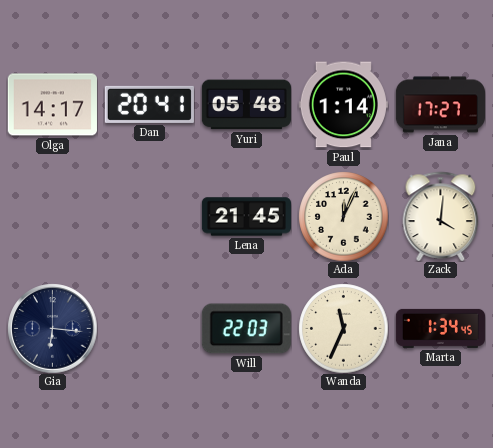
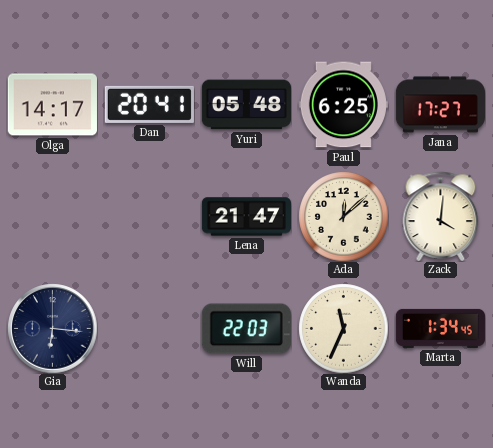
Paul: 1:14 -> 6:25 (343, 105)
Lena: 21:45 -> 21:47 (246, 217)
Ada: 12:04 -> 12:08 (343, 216)
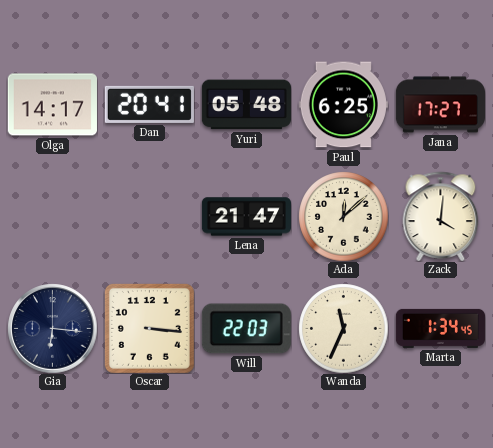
Oscar: none -> 3:16 (149, 328)
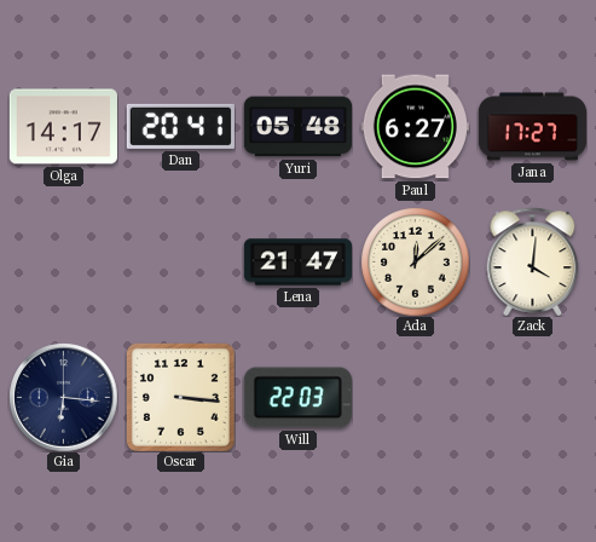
Paul: 6:25 -> 6:27 (415, 127)
Wanda: 11:34 -> none (343, 328)
Marta: 1:34 -> none (440, 328)
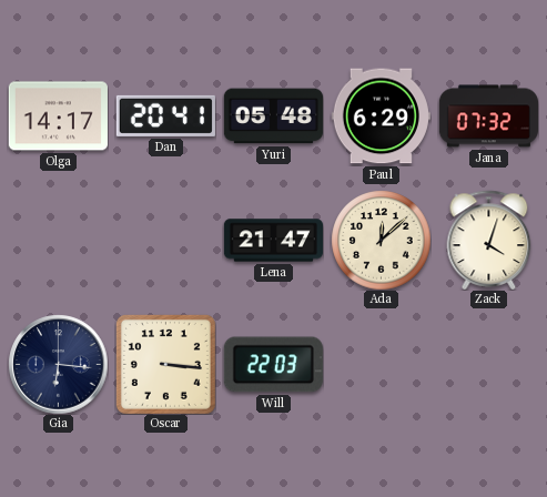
Paul: 6:27 -> 6:29 (381, 116)
Jana: 17:27 -> 07:32 (488, 116)
Zack: 4:01 -> 4:03 (489, 240)
